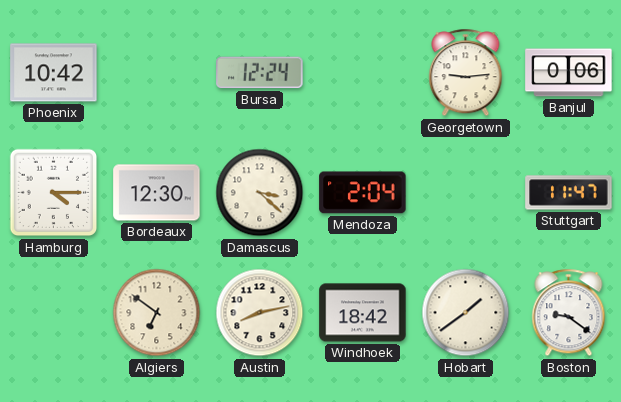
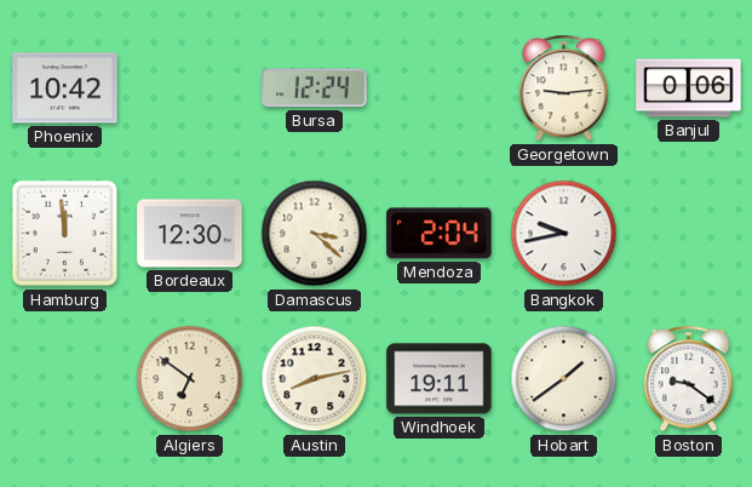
Hamburg: 4:15 -> 11:59 (65, 234)
Bangkok: none -> 9:43 (564, 234)
Stuttgart: 11:47 -> none (569, 193)
Windhoek: 18:42 -> 19:11 (440, 379)
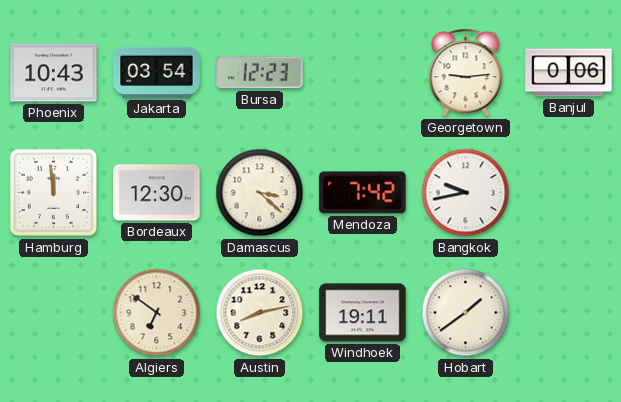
Phoenix: 10:42 -> 10:43 (54, 73)
Jakarta: none -> 03:54 (157, 72)
Bursa: 12:24 -> 12:23 (260, 73)
Mendoza: 2:04 -> 7:42 (363, 193)
Boston: 9:21 -> none (689, 379)
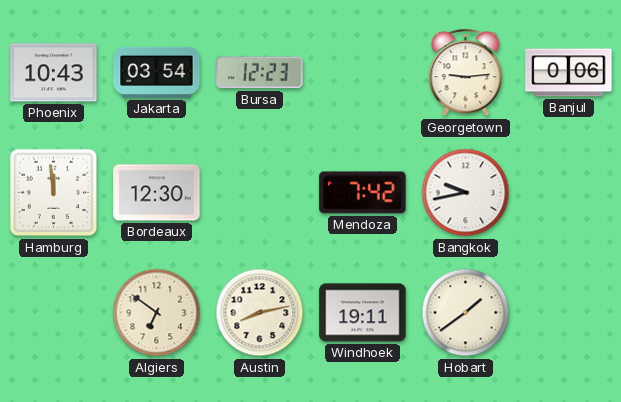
Damascus: 3:22 -> none (260, 193)
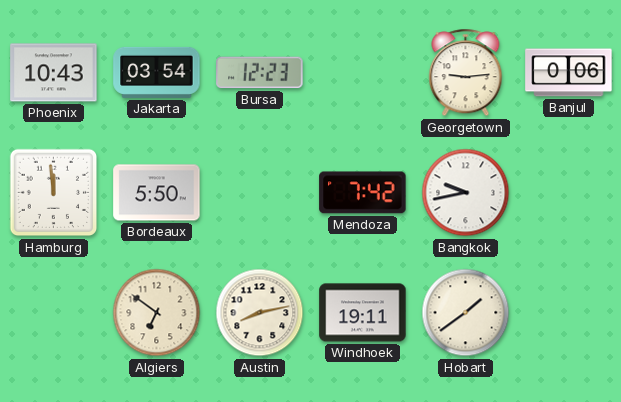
Bordeaux: 12:30 -> 5:50 (157, 193)
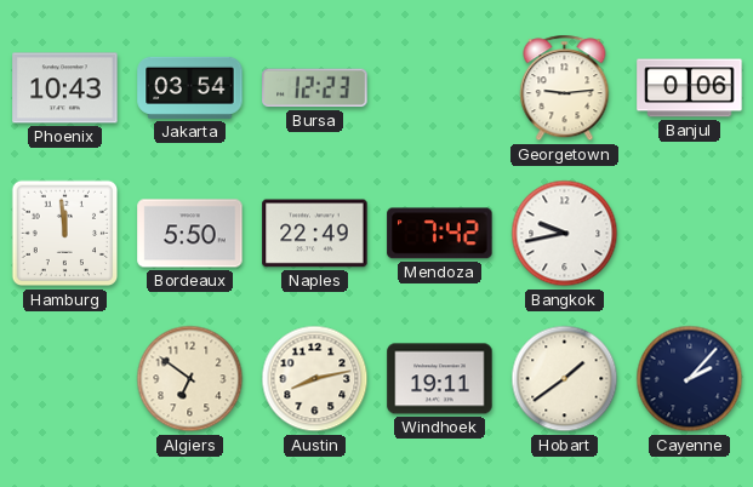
Naples: none -> 22:49 (315, 234)
Cayenne: none -> 2:07 (690, 379)
